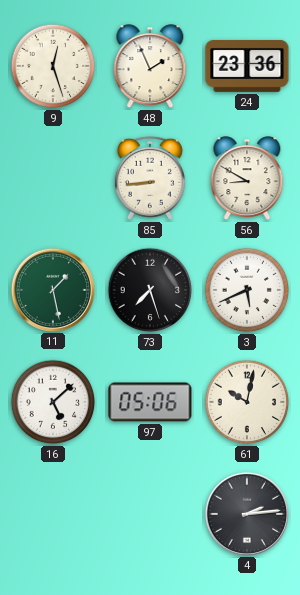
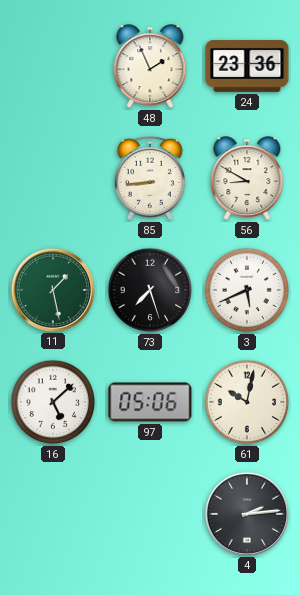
9: 12:27 -> none (53, 66)
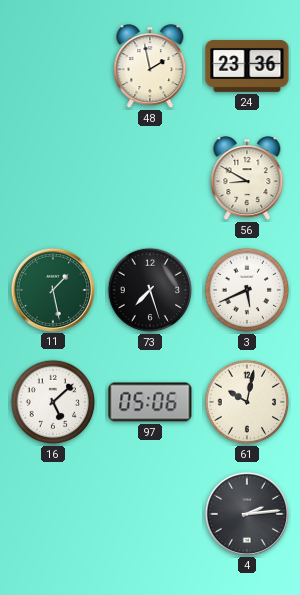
48: 1:56 -> 1:58 (150, 67)
85: 8:44 -> none (150, 178)
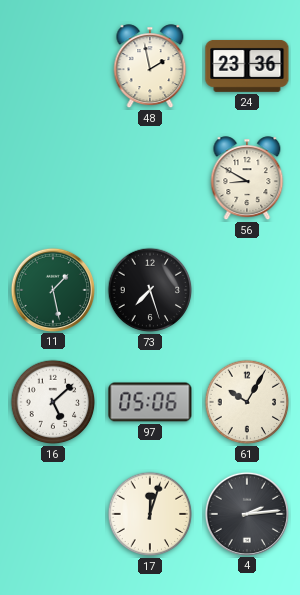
3: 5:41 -> none (247, 290)
61: 10:02 -> 10:05 (247, 402)
17: none -> 12:03 (150, 514)
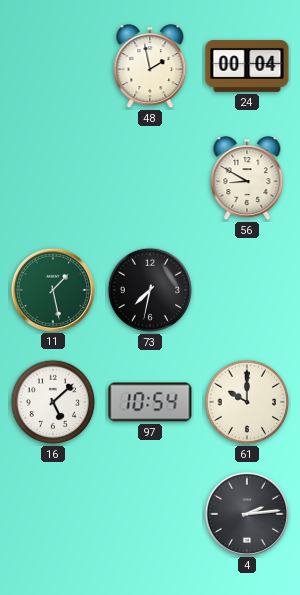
24: 23:36 -> 00:04 (247, 66)
73: 7:27 -> 7:32 (150, 290)
97: 05:06 -> 10:54 (150, 402)
61: 10:05 -> 10:00 (247, 402)
17: 12:03 -> none (150, 514)
